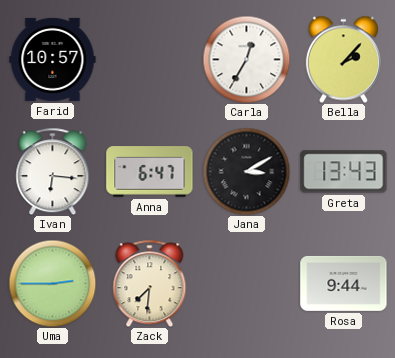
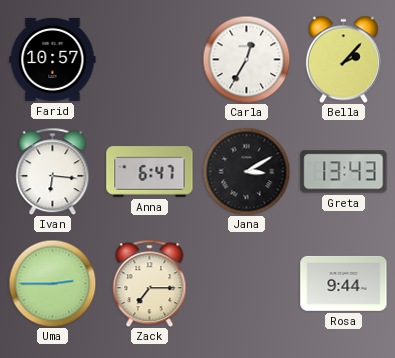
Zack: 7:31 -> 7:15 (150, 283)
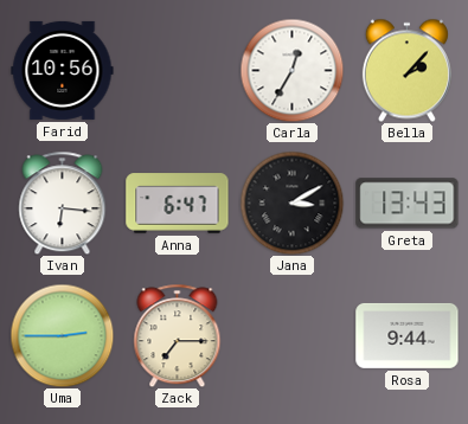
Farid: 10:57 -> 10:56 (63, 70)
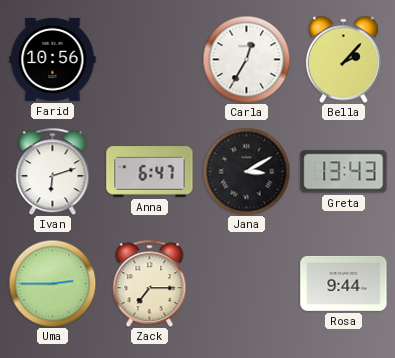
Ivan: 6:16 -> 6:12 (53, 171)
